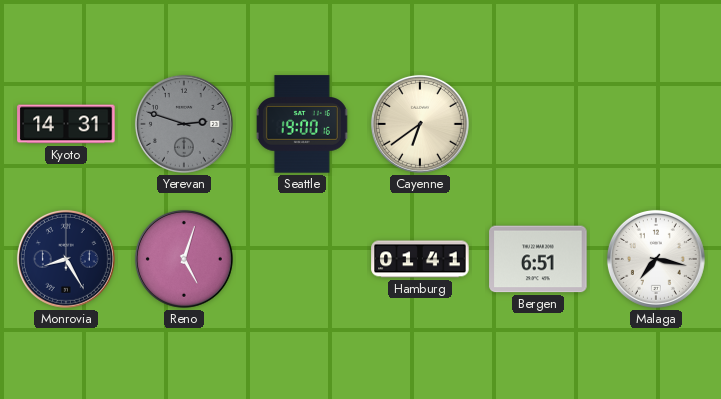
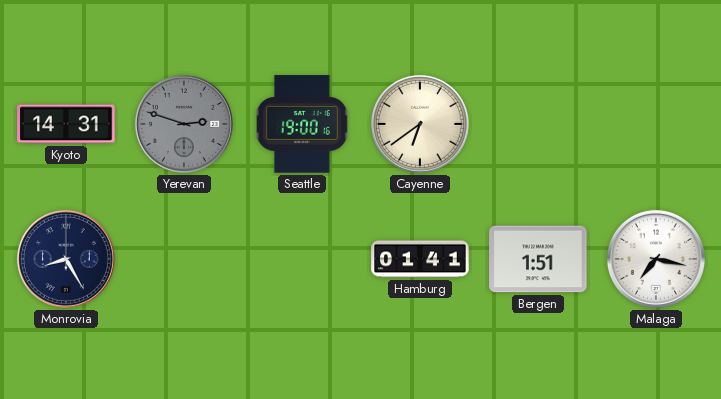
Reno: 5:03 -> none (184, 259)
Bergen: 6:51 -> 1:51 (538, 259)
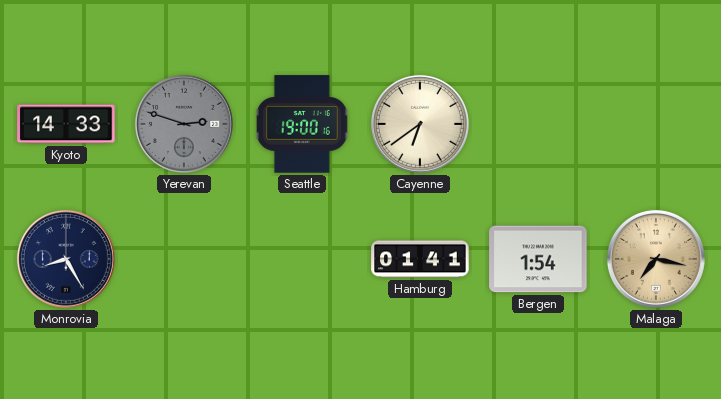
Kyoto: 14:31 -> 14:33 (66, 124)
Bergen: 1:51 -> 1:54 (538, 259)
Malaga dial: white -> champagne (656, 259)
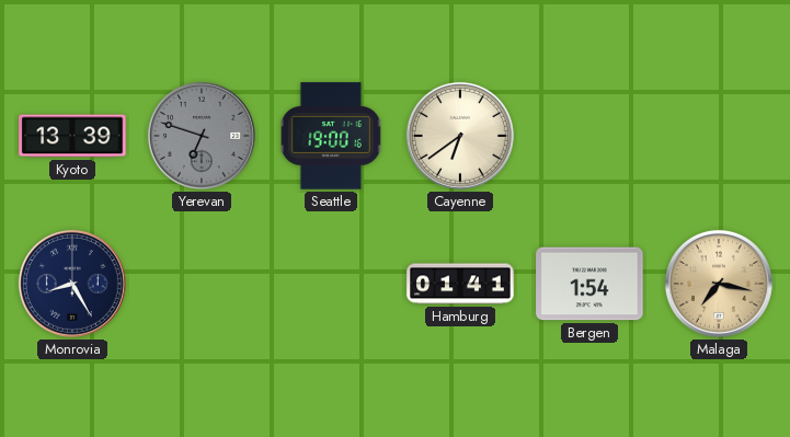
Kyoto: 14:33 -> 13:39 (72, 136)
Yerevan: 2:48 -> 6:48 (202, 136)
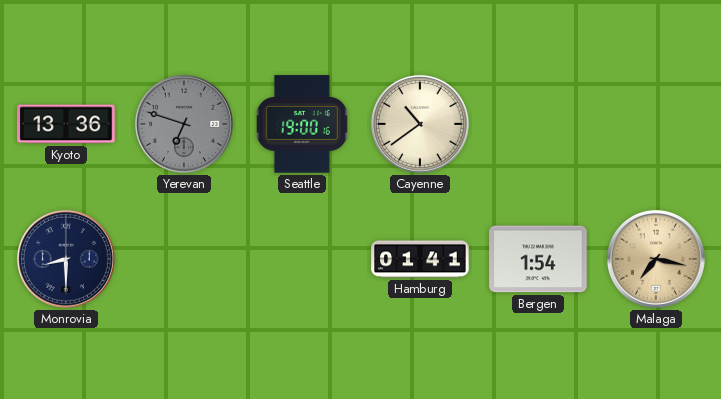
Kyoto: 13:39 -> 13:36 (66, 124)
Cayenne: 6:39 -> 10:39 (420, 124)
Monrovia: 8:25 -> 8:30 (66, 259)
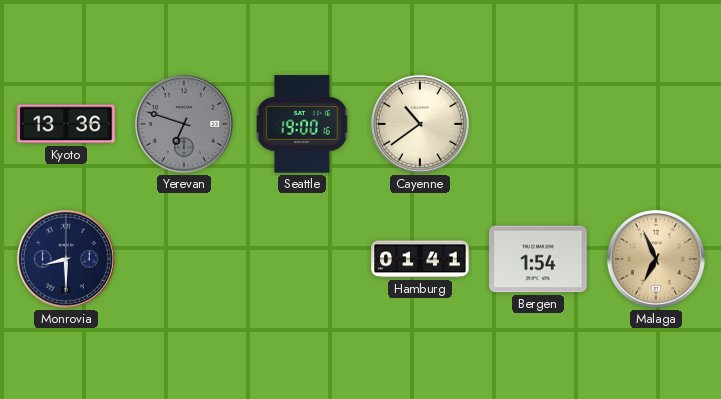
Malaga: 7:17 -> 6:56 (656, 259)
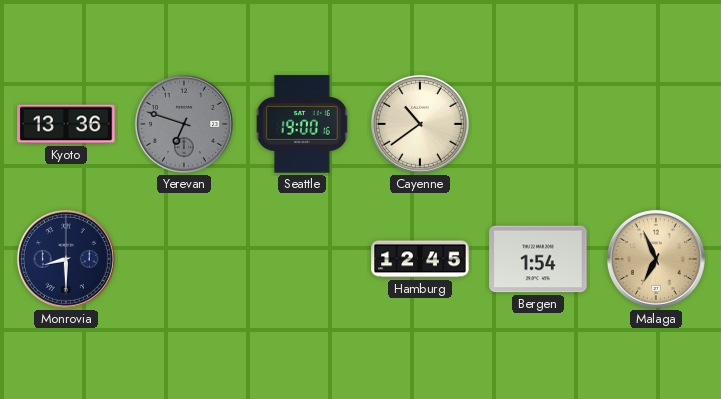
Hamburg: 01:41 -> 12:45 (420, 259)
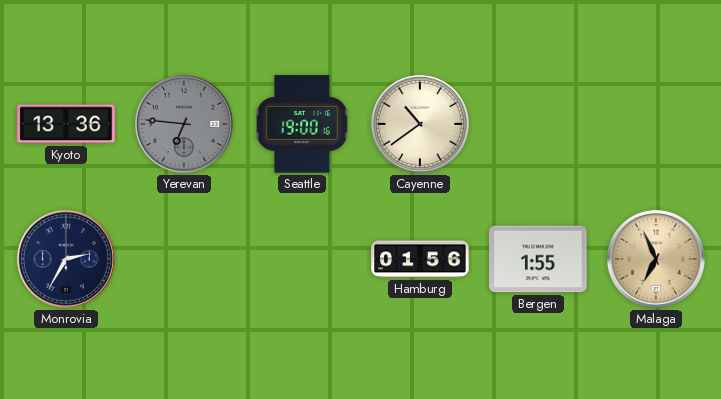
Yerevan: 6:48 -> 6:46 (184, 124)
Monrovia: 8:30 -> 2:35 (66, 259)
Hamburg: 12:45 -> 01:56 (420, 259)
Bergen: 1:54 -> 1:55 (538, 259)
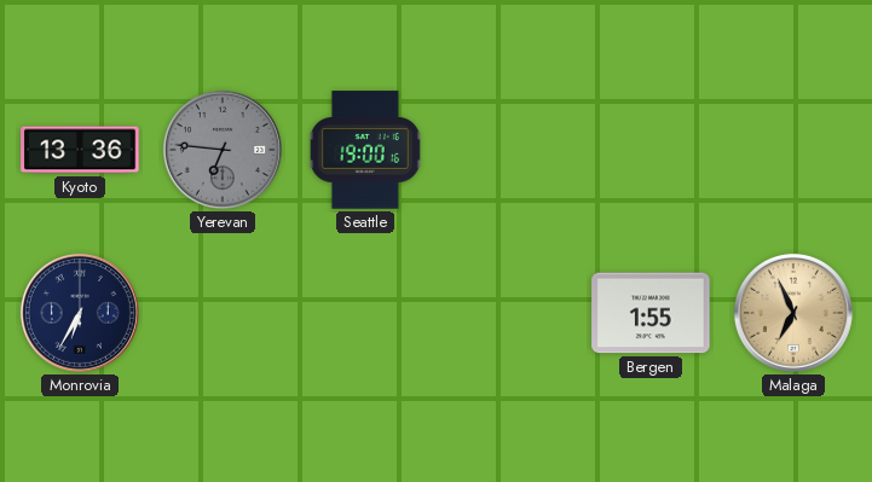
Cayenne: 10:39 -> none (420, 124)
Monrovia: 2:35 -> 6:35 (80, 313)
Hamburg: 01:56 -> none (420, 259)
